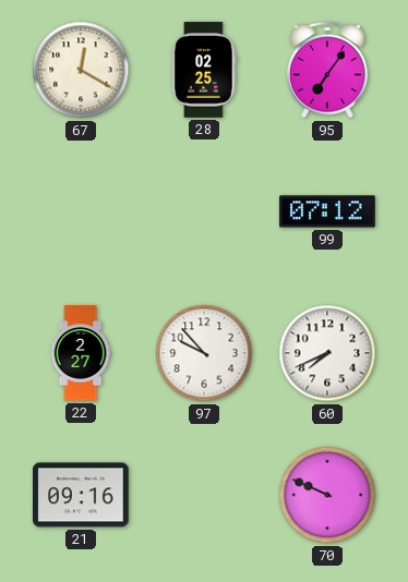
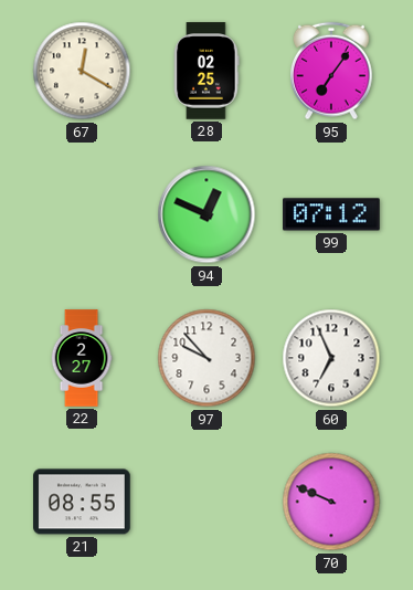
94: none -> 12:49 (206, 214)
60: 7:41 -> 6:56 (331, 358)
21: 09:16 -> 08:55 (82, 502)
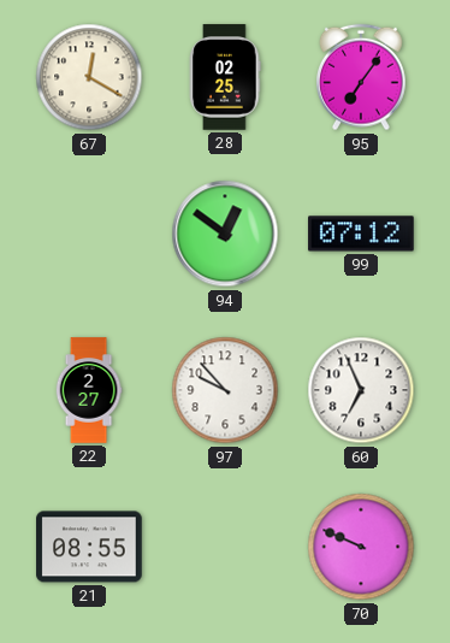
94: 12:49 -> 12:51 (225, 234)
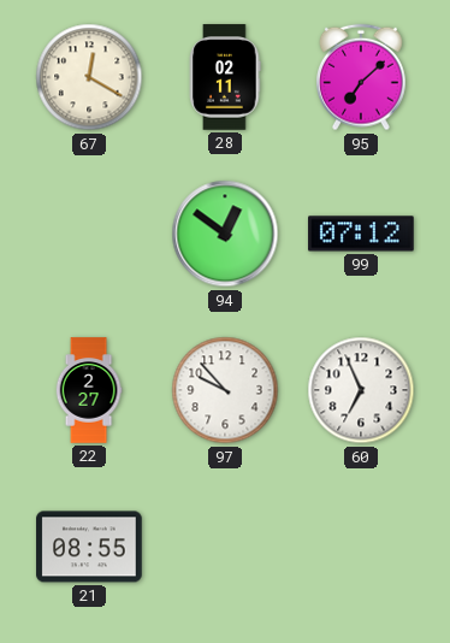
28: 02:25 -> 02:11 (225, 77)
95: 7:06 -> 7:08 (362, 77)
70: 9:49 -> none (361, 547)
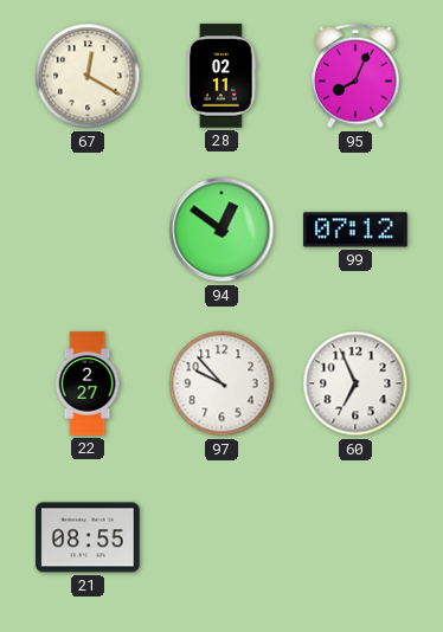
95: 7:08 -> 8:04 (357, 76)
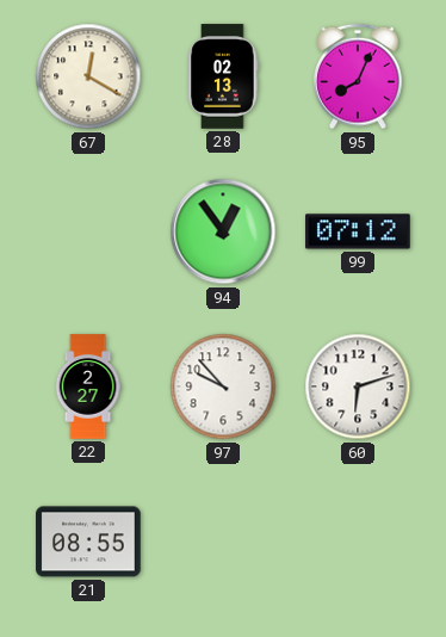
28: 02:11 -> 02:13 (223, 76)
94: 12:51 -> 12:54 (223, 231)
60: 6:56 -> 6:12 (358, 386)
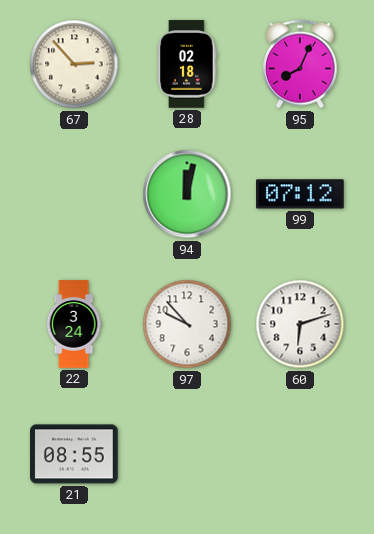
67: 12:20 -> 2:53 (74, 64)
28: 02:13 -> 02:18 (187, 64)
94: 12:54 -> 12:02 (187, 194)
22: 2:27 -> 3:24 (74, 324)
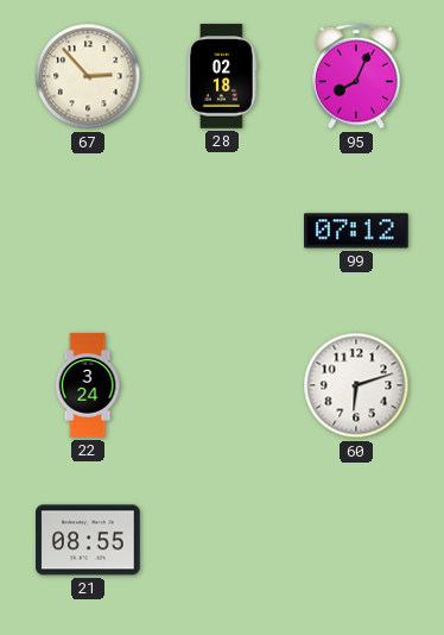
94: 12:02 -> none (187, 194)
97: 9:53 -> none (187, 324)
